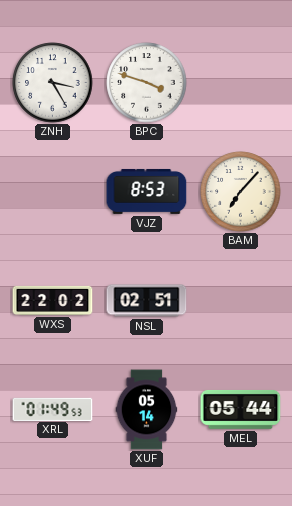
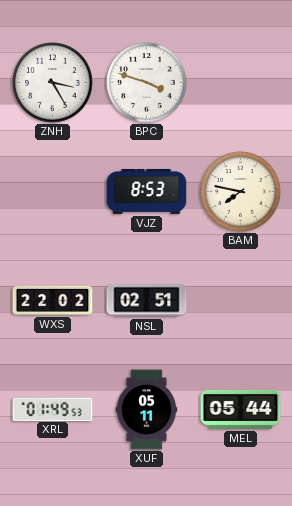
BAM: 7:07 -> 7:47 (241, 192)
XUF: 05:14 -> 05:11 (147, 410)
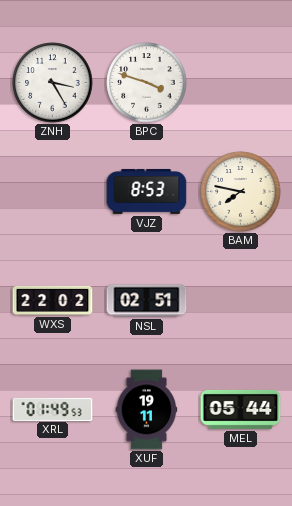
XUF: 05:11 -> 19:11 (147, 410)
